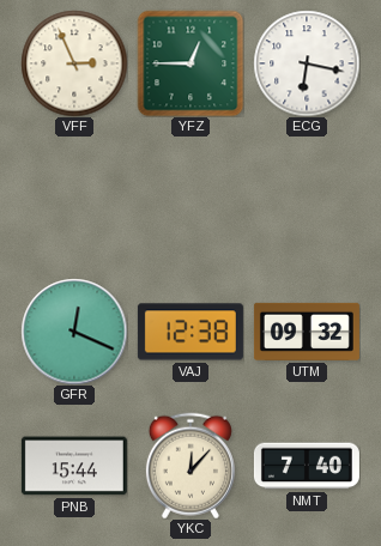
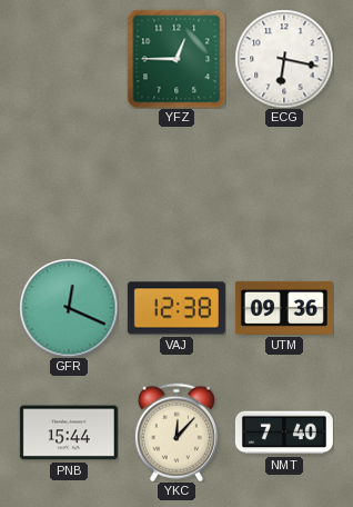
VFF: 2:56 -> none (74, 63)
UTM: 09:32 -> 09:36 (284, 308)
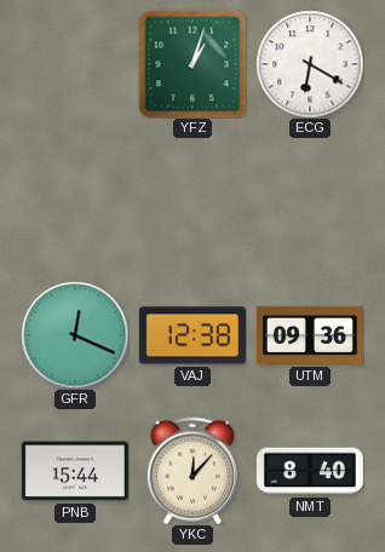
YFZ: 12:45 -> 1:03 (192, 64)
ECG: 6:17 -> 6:20 (310, 64)
NMT: 7:40 -> 8:40 (310, 471)
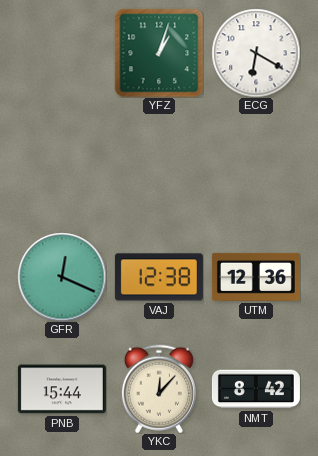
UTM: 09:36 -> 12:36 (256, 277)
NMT: 8:40 -> 8:42 (256, 389)
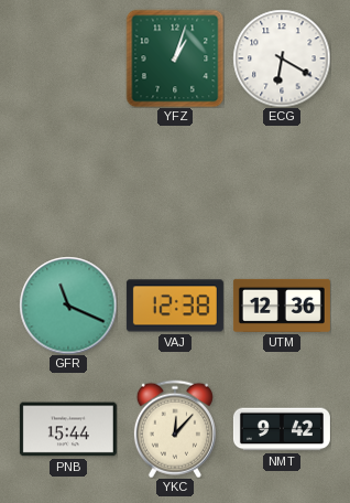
GFR: 12:19 -> 11:19 (68, 306)
NMT: 8:42 -> 9:42 (282, 429)
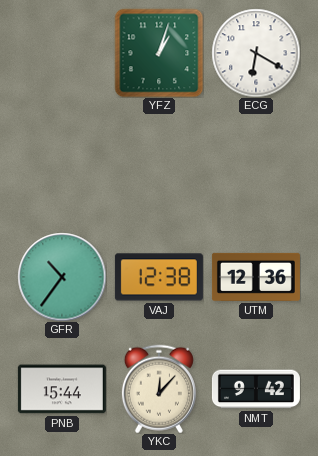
GFR: 11:19 -> 10:36 (62, 277)
